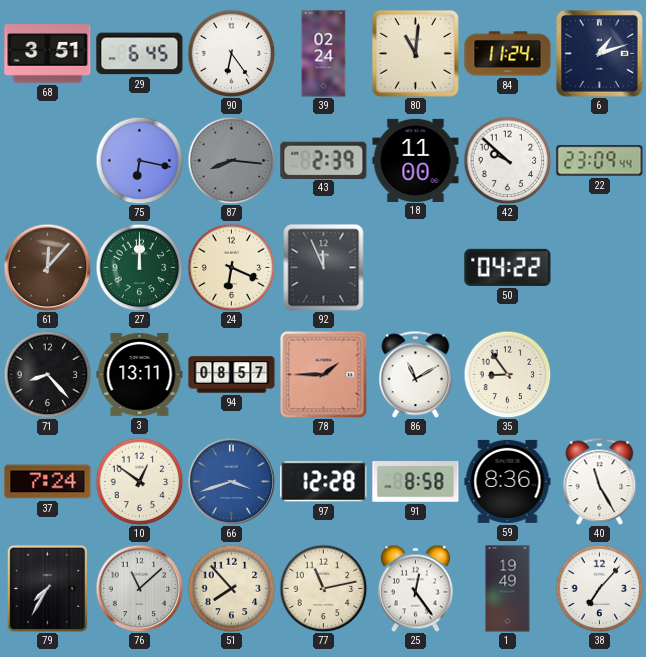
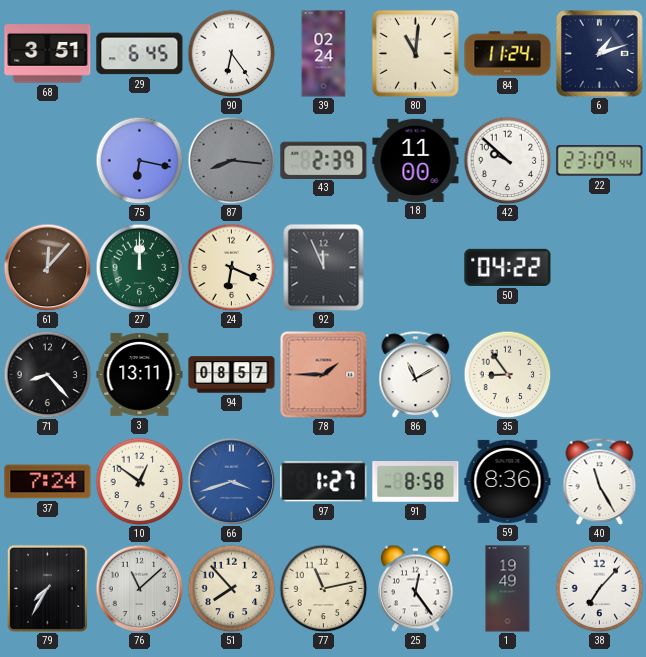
97: 12:28 -> 1:27 (324, 482)
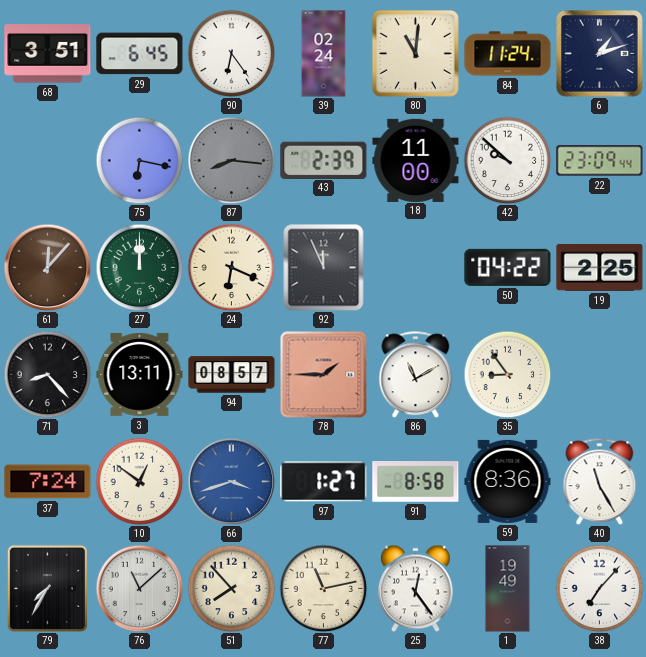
19: none -> 2:25 (600, 267)
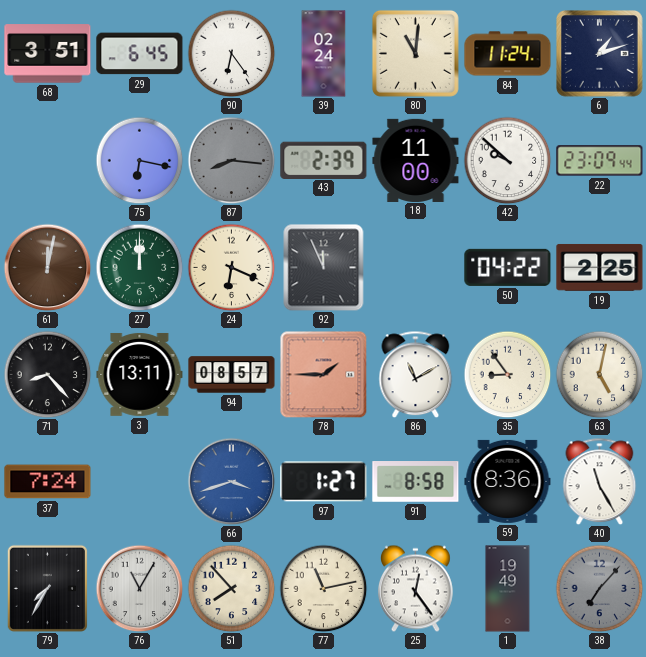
61: 12:07 -> 12:02 (47, 267)
63: none -> 5:02 (599, 374)
10: 12:51 -> none (139, 481)
76: 11:08 -> 11:05 (139, 588)
38 dial: white -> grey (599, 588)
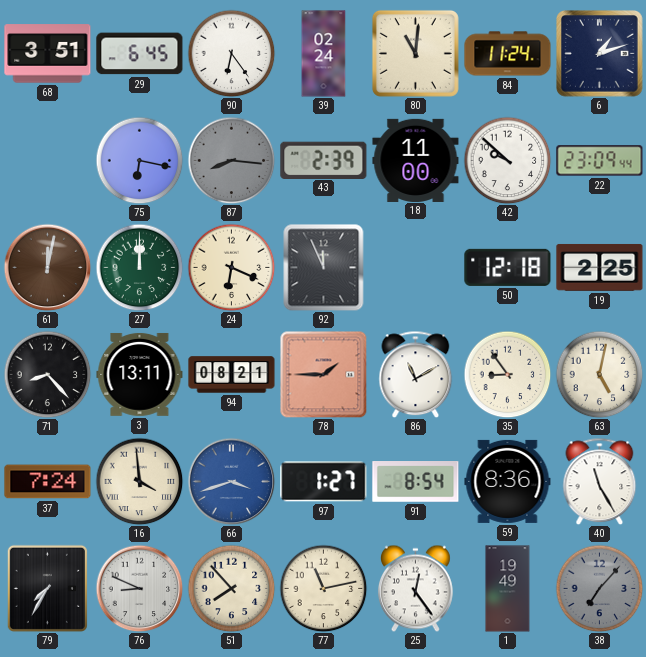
50: 04:22 -> 12:18 (508, 267)
94: 08:57 -> 08:21 (232, 375)
16: none -> 3:59 (139, 481)
91: 8:58 -> 8:54 (416, 482)
76: 11:05 -> 8:49 (139, 588)
